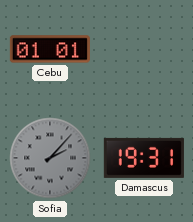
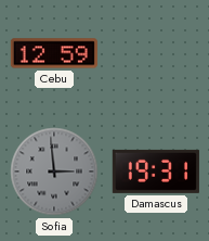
Cebu: 01:01 -> 12:59 (54, 53)
Sofia: 2:07 -> 2:59 (54, 172)
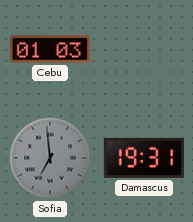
Cebu: 12:59 -> 01:03 (50, 49)
Sofia: 2:59 -> 6:59 (50, 158)
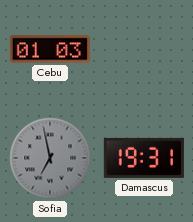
Sofia: 6:59 -> 6:58 (50, 158)
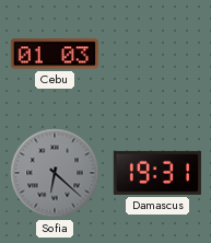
Sofia: 6:58 -> 6:22 (55, 173)
